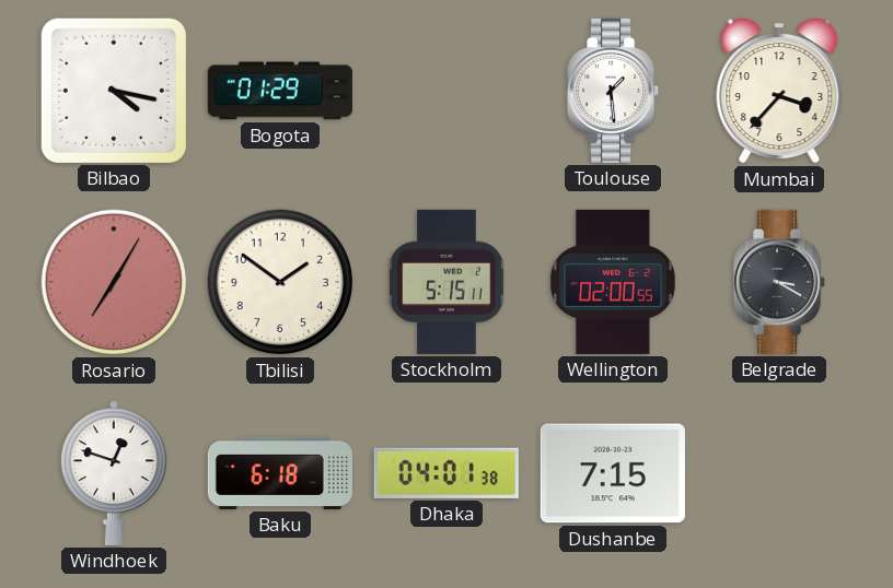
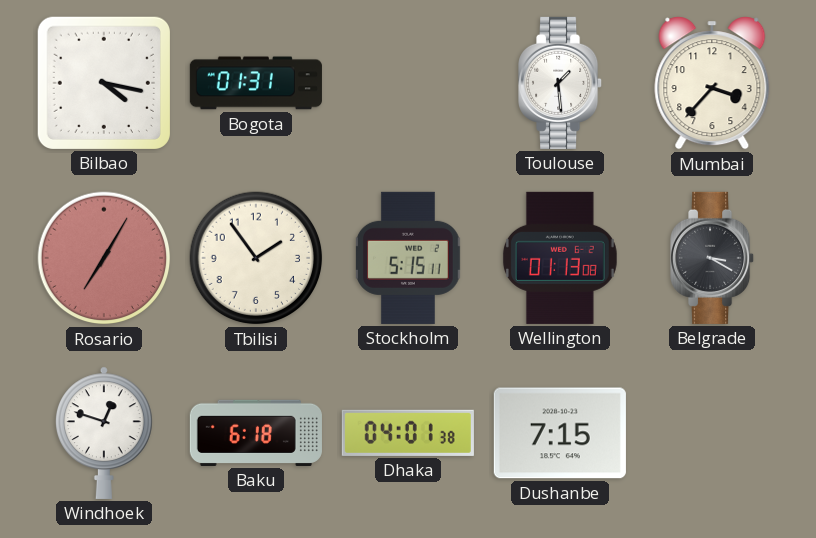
Bogota: 01:29 -> 01:31 (256, 83)
Tbilisi: 1:51 -> 1:54 (256, 258)
Wellington: 02:00 -> 01:13 (560, 258)
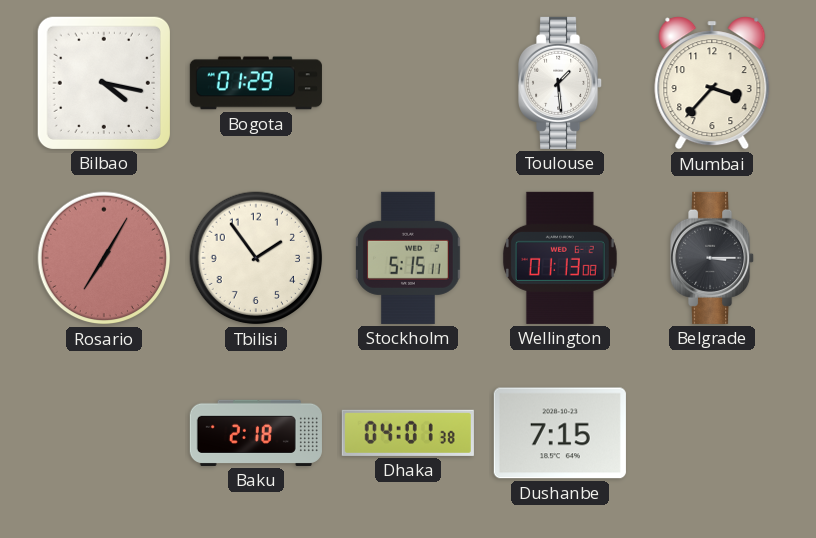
Bogota: 01:31 -> 01:29 (256, 83)
Belgrade: 3:20 -> 3:15 (713, 258)
Windhoek: 12:48 -> none (104, 433)
Baku: 6:18 -> 2:18 (256, 433)
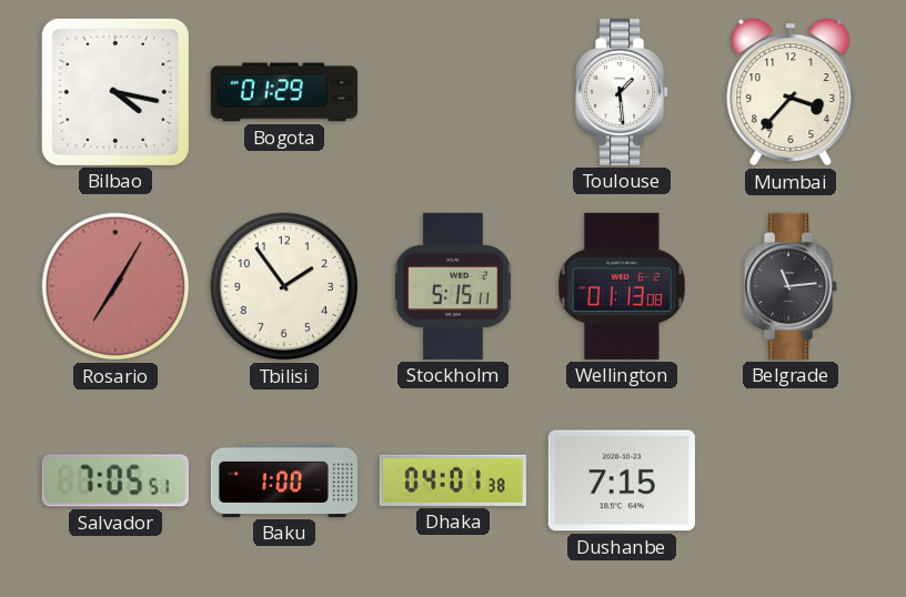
Belgrade: 3:15 -> 11:14 (792, 286)
Salvador: none -> 7:05 (115, 480)
Baku: 2:18 -> 1:00 (284, 480)
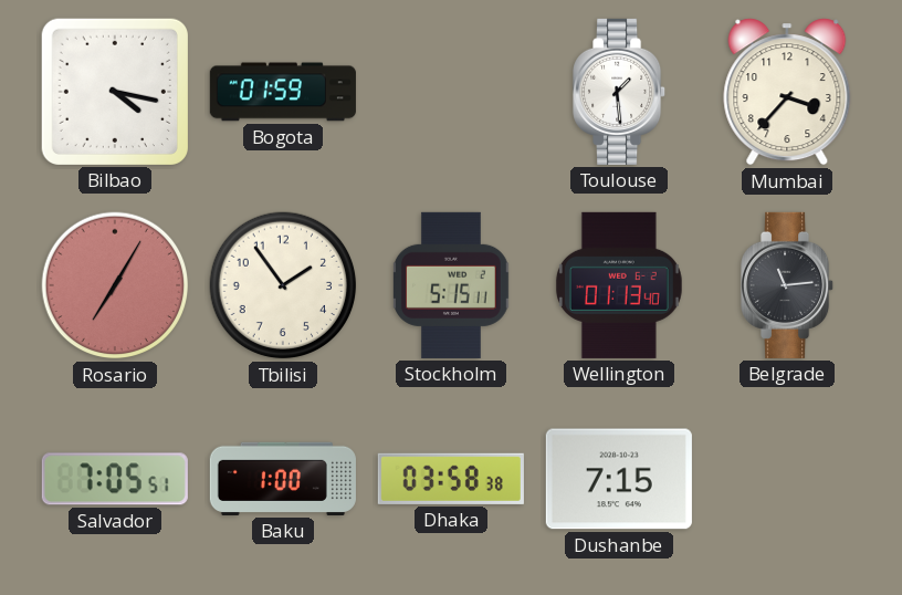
Bogota: 01:29 -> 01:59 (283, 92)
Wellington: 01:13:08 -> 01:13:40 (619, 285)
Dhaka: 04:01 -> 03:58 (451, 479)
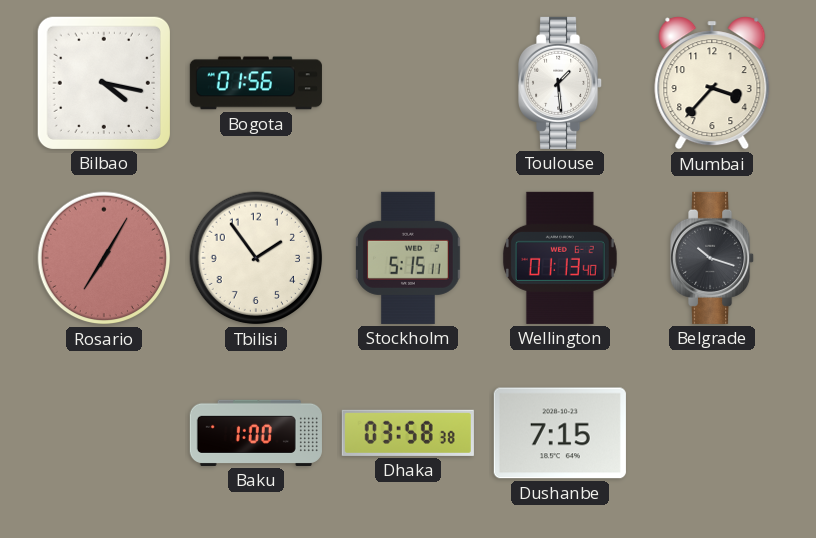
Bogota: 01:59 -> 01:56 (256, 83)
Belgrade: 11:14 -> 10:18 (713, 258)
Salvador: 7:05 -> none (115, 479)
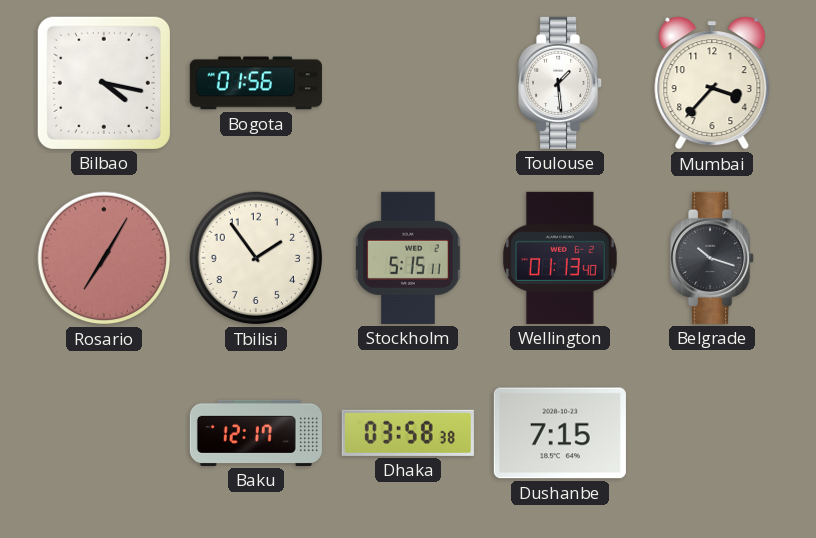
Baku: 1:00 -> 12:17 (256, 433)
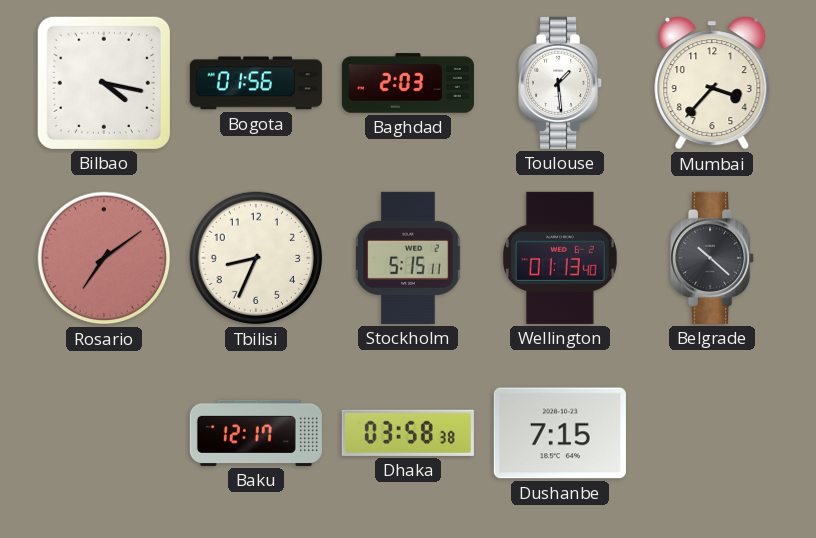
Baghdad: none -> 2:03 (408, 83)
Rosario: 7:05 -> 7:09 (104, 258)
Tbilisi: 1:54 -> 8:34 (256, 258)
Belgrade: 10:18 -> 10:22 (713, 258)
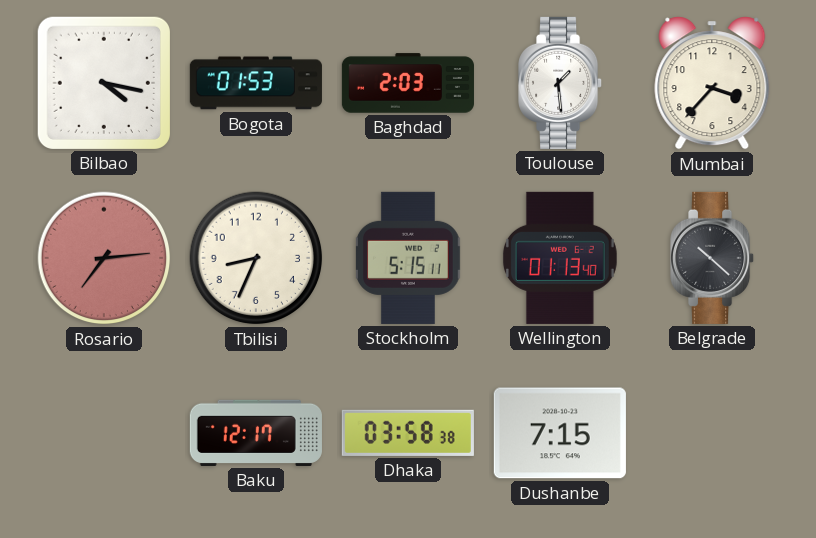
Bogota: 01:56 -> 01:53 (256, 83)
Rosario: 7:09 -> 7:14 (104, 258)
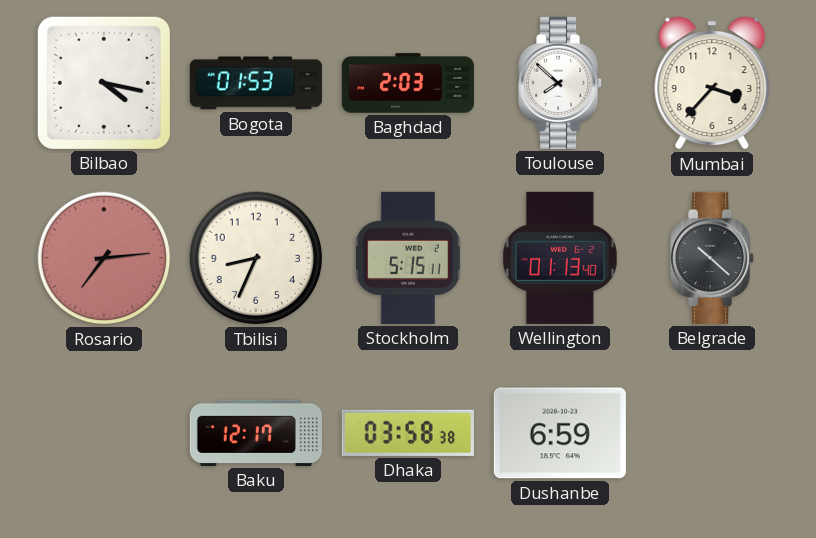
Toulouse: 1:29 -> 7:52 (561, 83)
Dushanbe: 7:15 -> 6:59 (560, 433)
